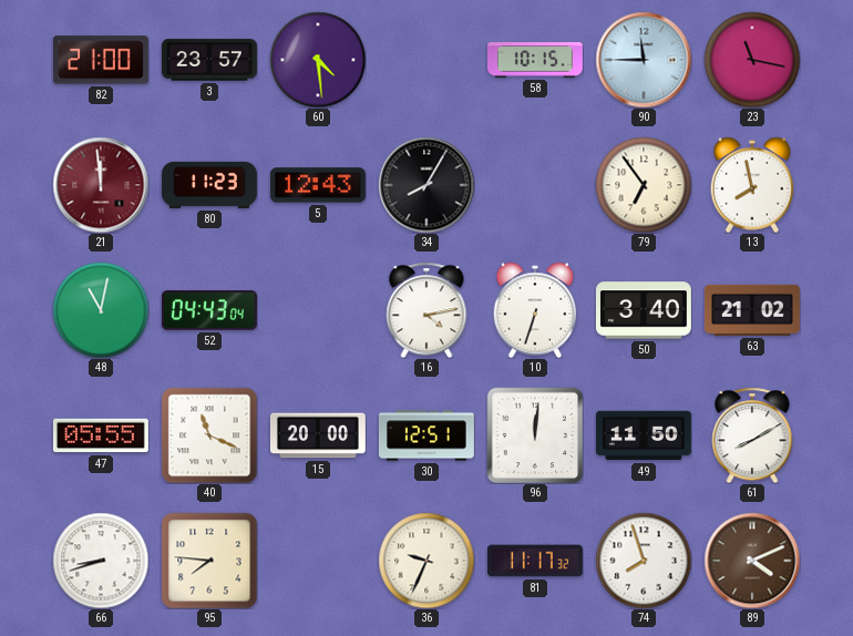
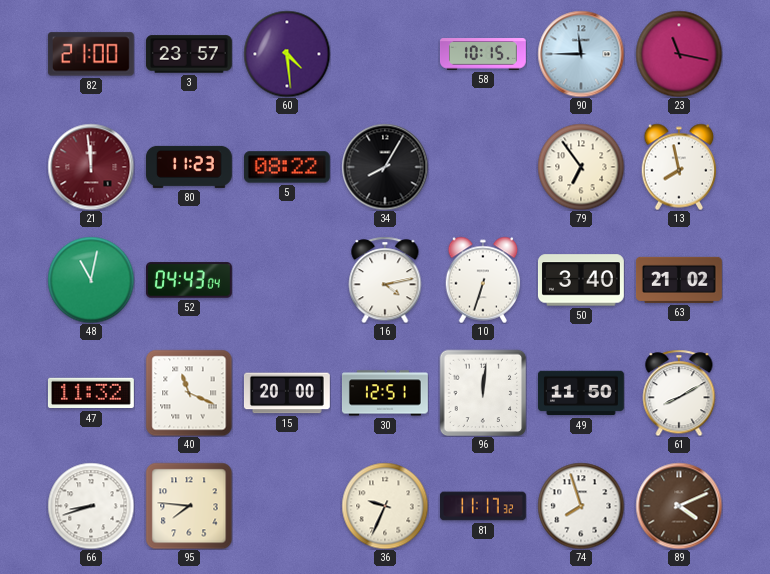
5: 12:43 -> 08:22 (287, 167)
47: 05:55 -> 11:32 (91, 393)
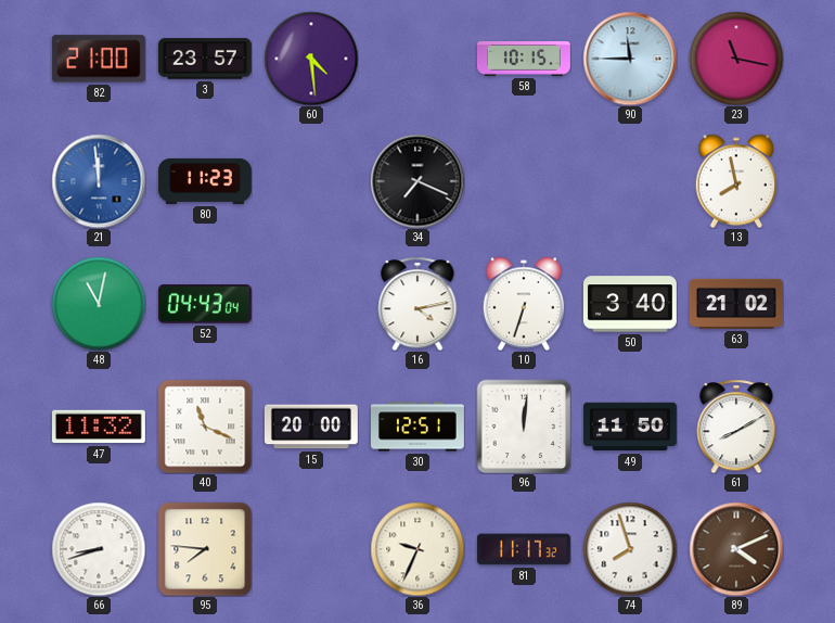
21 dial: burgundy -> blue (99, 181)
5: 08:22 -> none (287, 167)
34: 8:05 -> 7:19 (418, 181)
79: 6:54 -> none (581, 167)
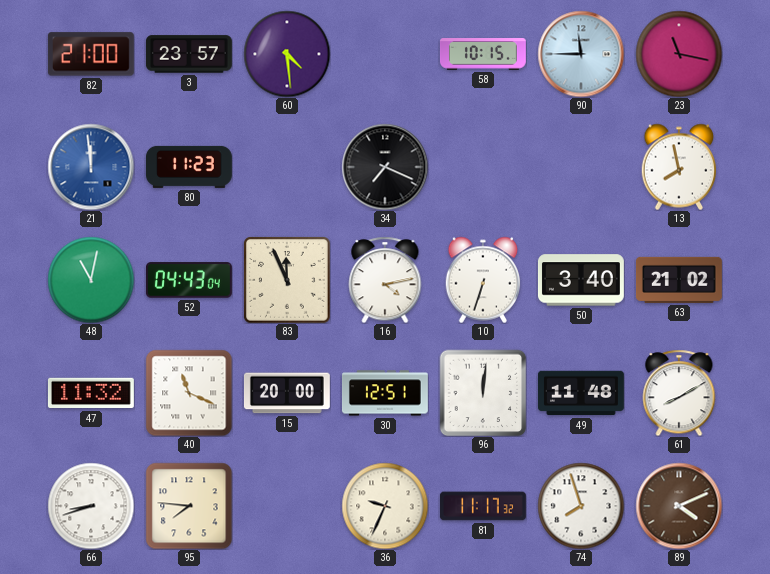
83: none -> 11:56 (287, 280)
49: 11:50 -> 11:48 (581, 393)
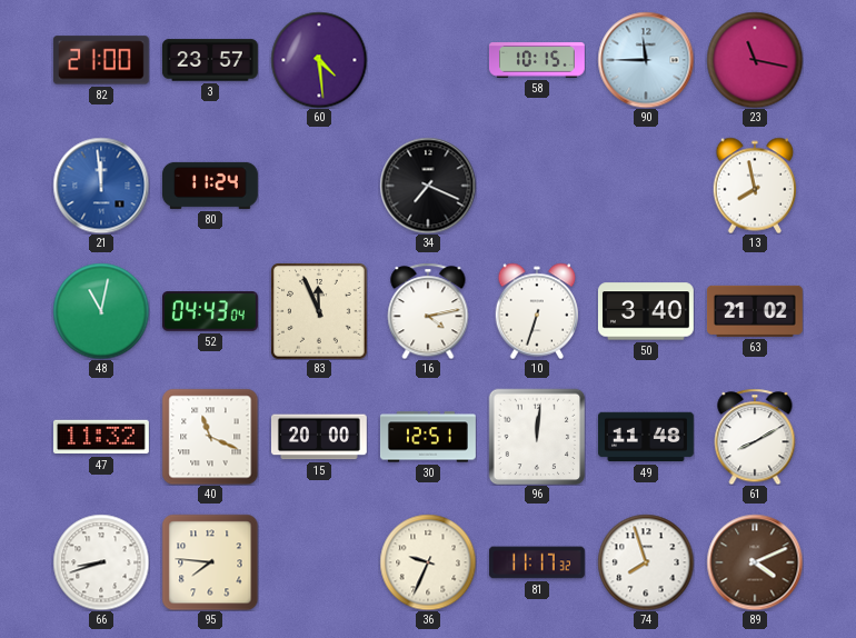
80: 11:23 -> 11:24 (210, 186)
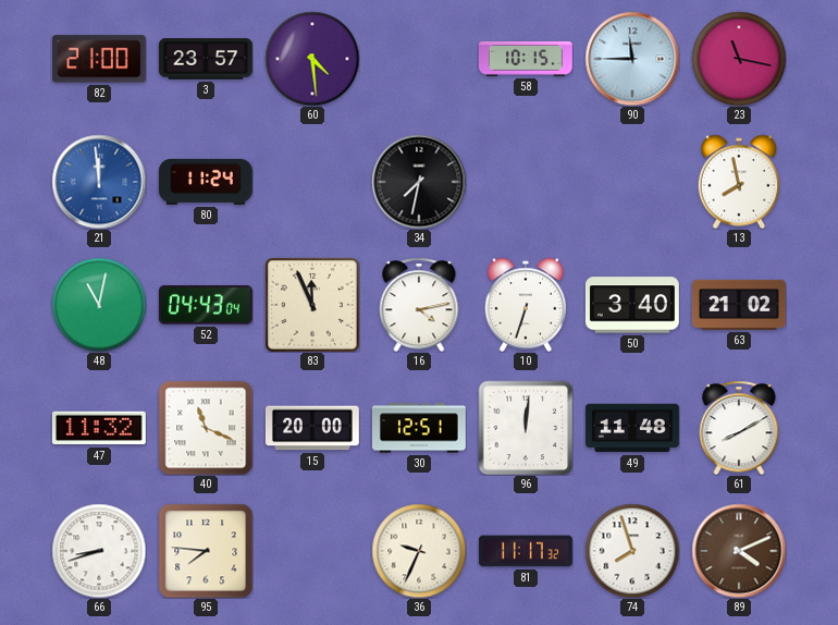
34: 7:19 -> 7:32 (419, 182)
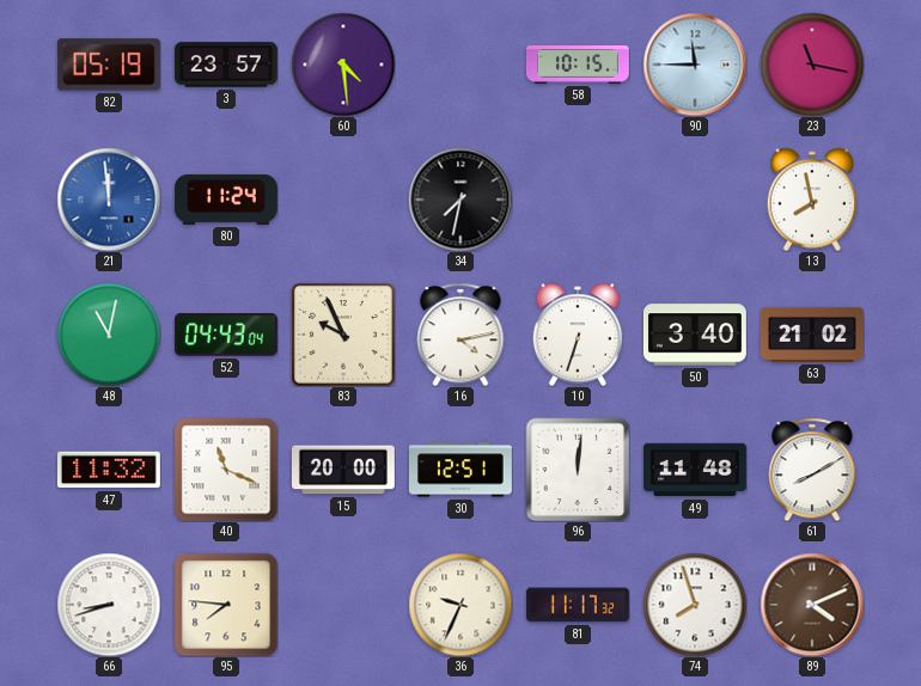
82: 21:00 -> 05:19 (109, 65)
83: 11:56 -> 9:56 (343, 335)
